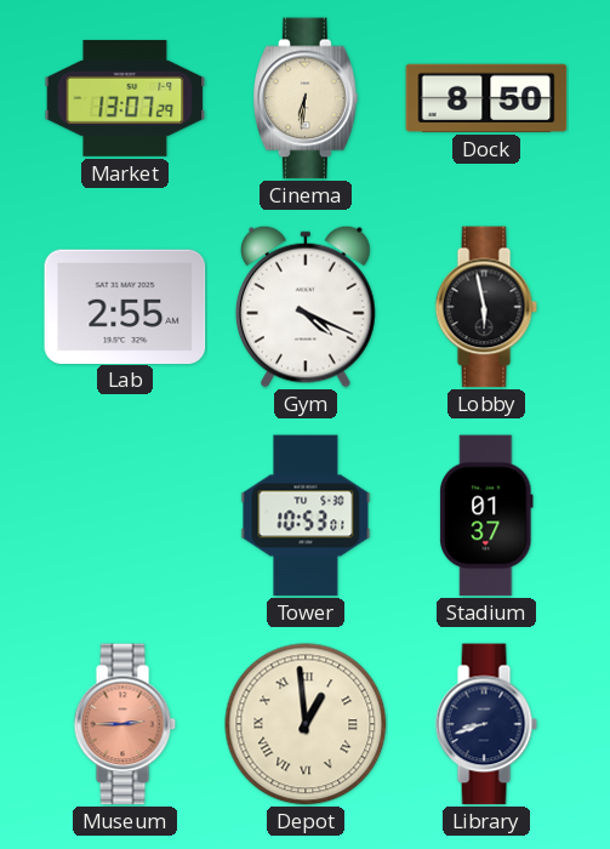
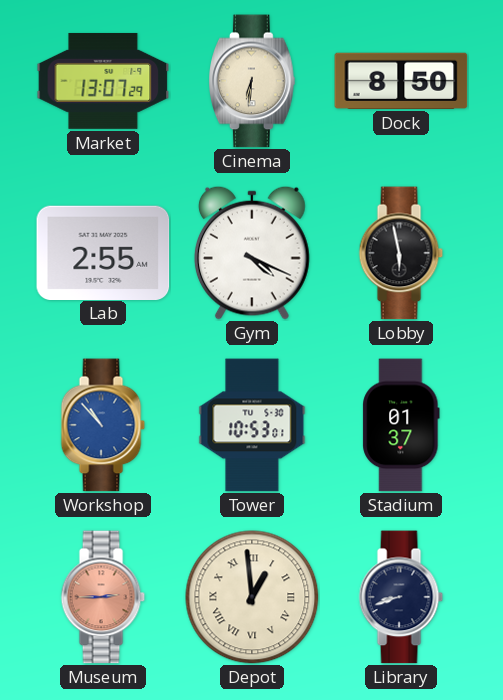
Workshop: none -> 10:53 (103, 425)
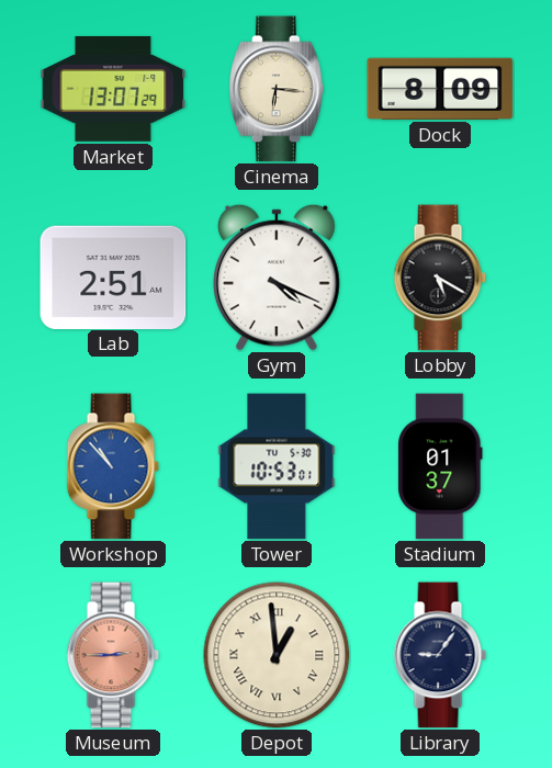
Cinema: 6:31 -> 6:16 (278, 89)
Dock: 8:50 -> 8:09 (440, 89)
Lab: 2:55 -> 2:51 (113, 276)
Lobby: 5:58 -> 5:20 (440, 278)
Library: 8:42 -> 9:06 (440, 655)
